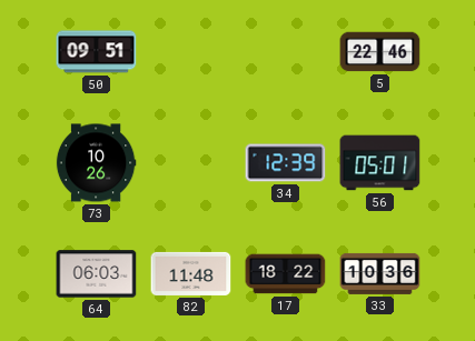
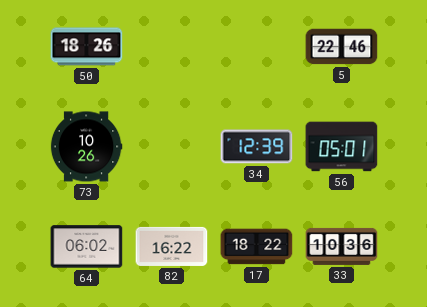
50: 09:51 -> 18:26 (87, 47)
64: 06:03 -> 06:02 (87, 247)
82: 11:48 -> 16:22 (172, 246)
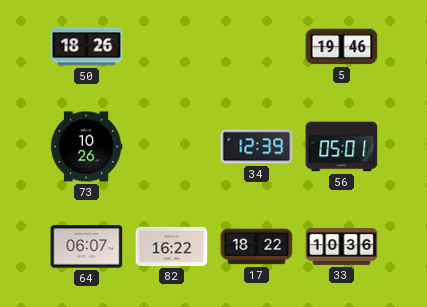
5: 22:46 -> 19:46 (342, 47)
64: 06:02 -> 06:07 (87, 247)
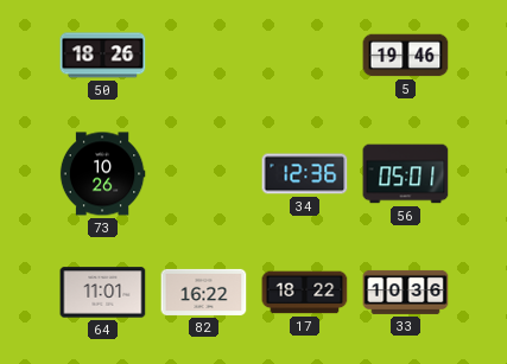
34: 12:39 -> 12:36 (305, 174)
64: 06:07 -> 11:01 (103, 293)
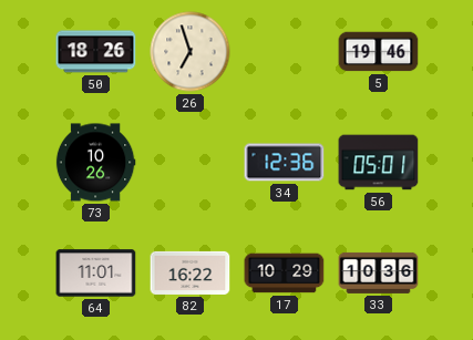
26: none -> 6:57 (191, 52)
17: 18:22 -> 10:29 (285, 274)
